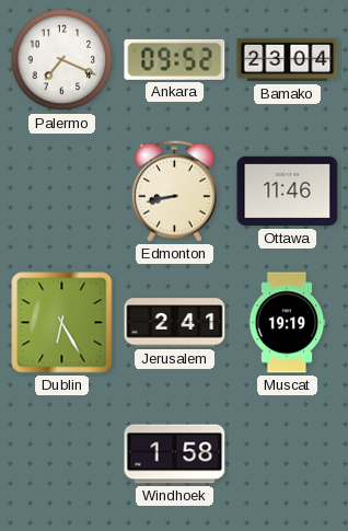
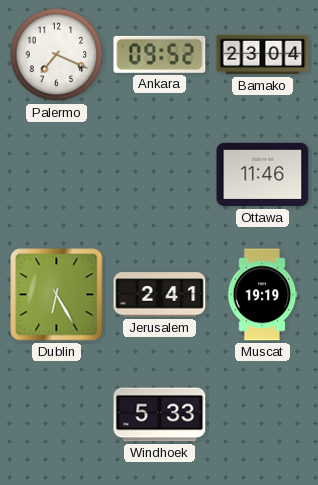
Edmonton: 8:43 -> none (174, 191)
Windhoek: 1:58 -> 5:33 (160, 415)
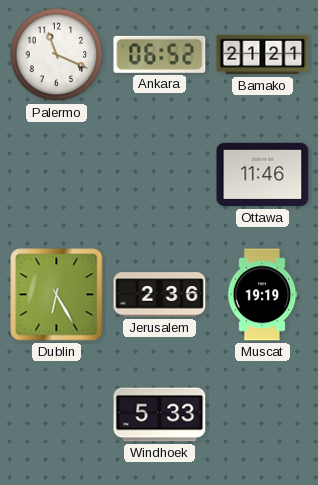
Palermo: 7:19 -> 11:19 (57, 55)
Ankara: 09:52 -> 06:52 (160, 54)
Bamako: 23:04 -> 21:21 (263, 55)
Jerusalem: 2:41 -> 2:36 (160, 295)
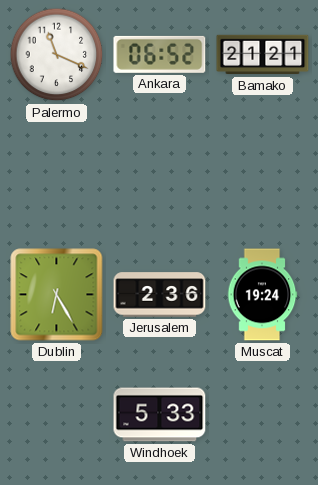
Ottawa: 11:46 -> none (263, 175)
Muscat: 19:19 -> 19:24 (262, 295)
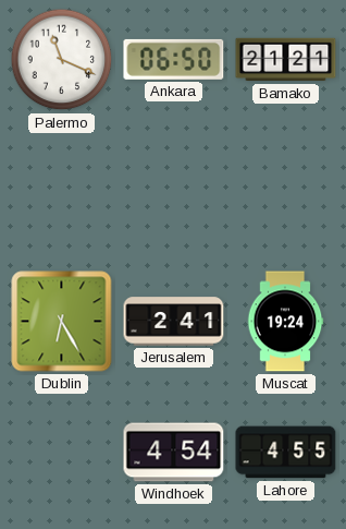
Ankara: 06:52 -> 06:50 (174, 59)
Jerusalem: 2:36 -> 2:41 (174, 322)
Windhoek: 5:33 -> 4:54 (174, 453)
Lahore: none -> 4:55 (286, 453)
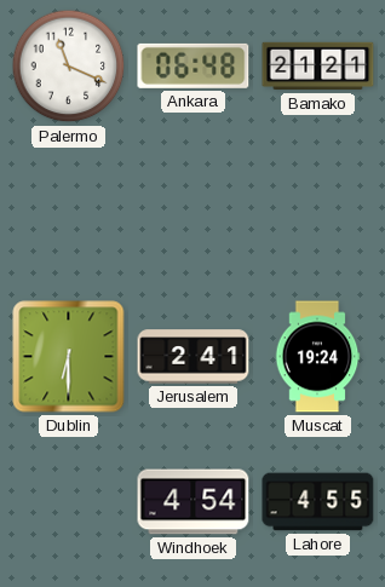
Ankara: 06:50 -> 06:48 (194, 65)
Dublin: 6:25 -> 6:30 (69, 357)
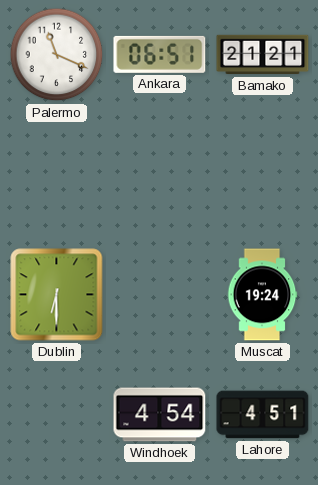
Ankara: 06:48 -> 06:51 (160, 54)
Jerusalem: 2:41 -> none (194, 357)
Lahore: 4:55 -> 4:51 (263, 415)
